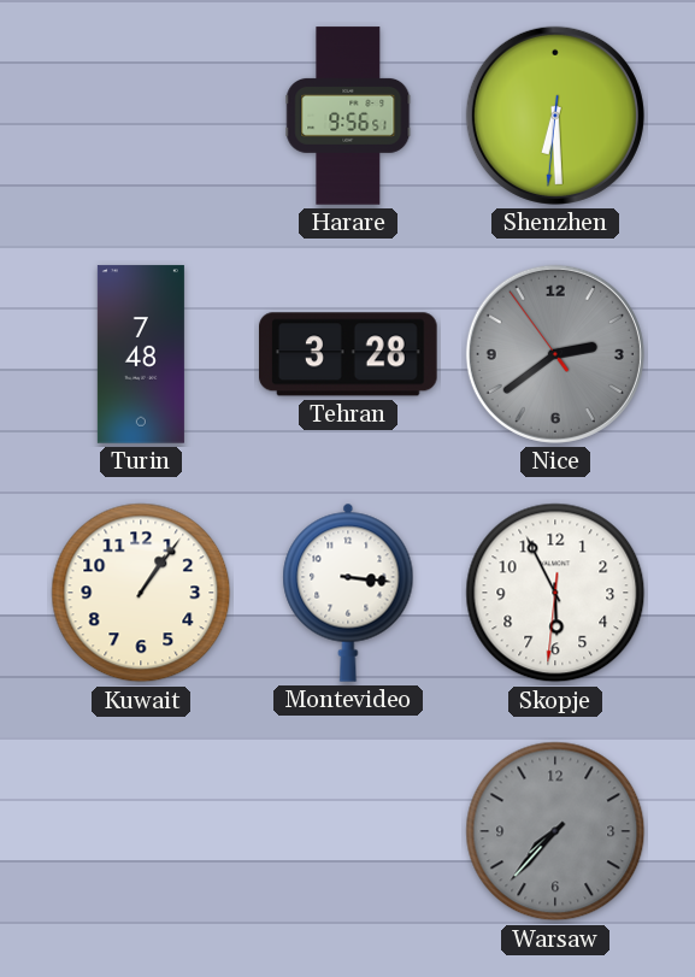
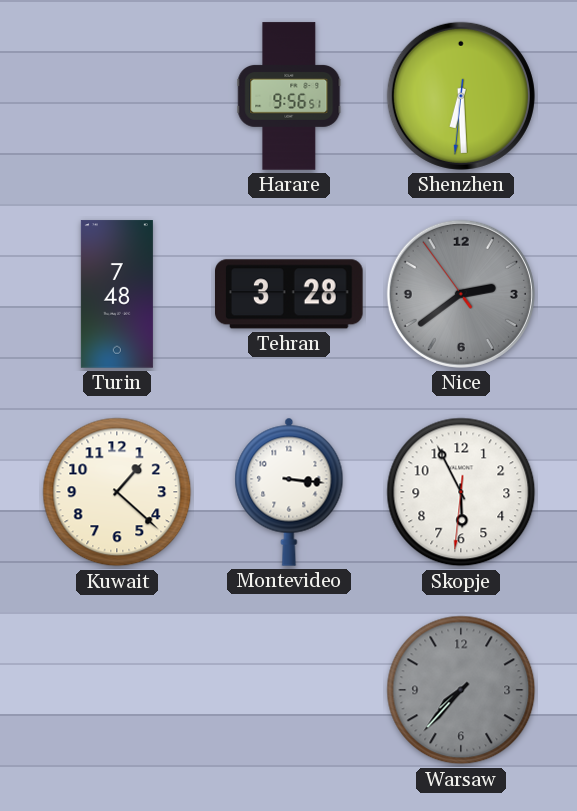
Kuwait: 1:06 -> 1:22 (117, 492)
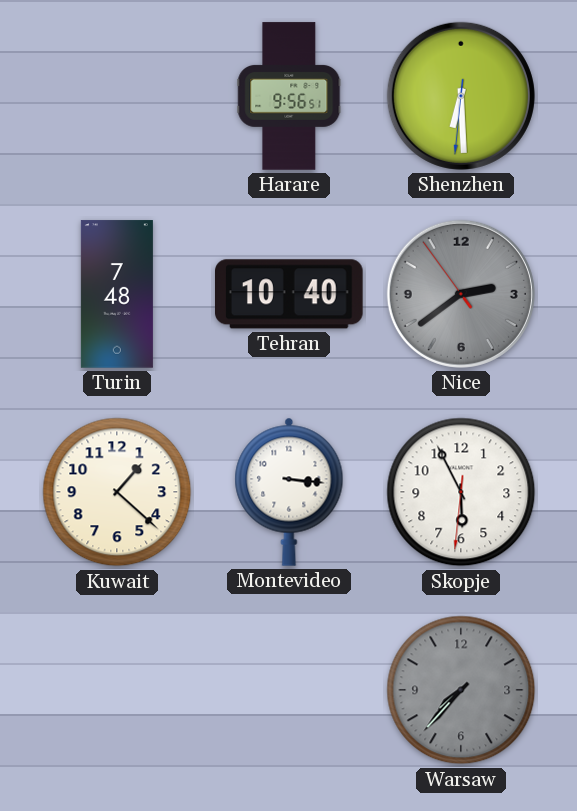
Tehran: 3:28 -> 10:40 (290, 294)
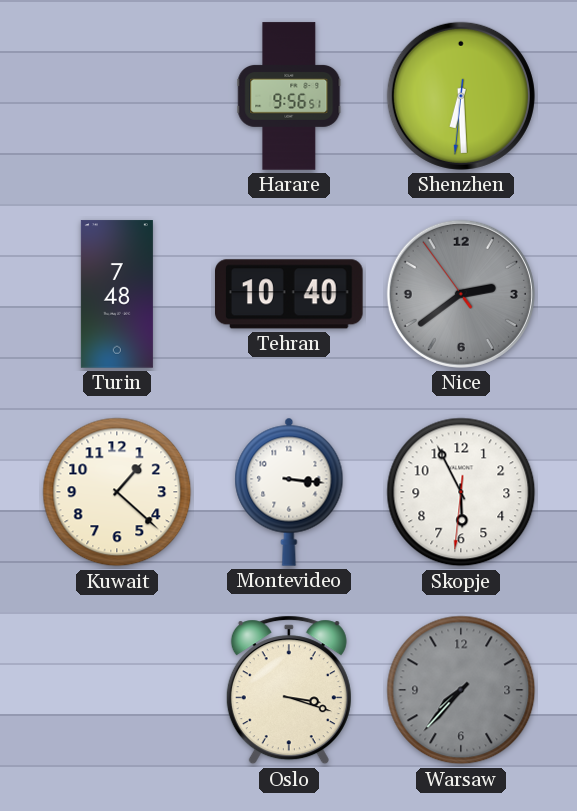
Oslo: none -> 3:18 (289, 690)
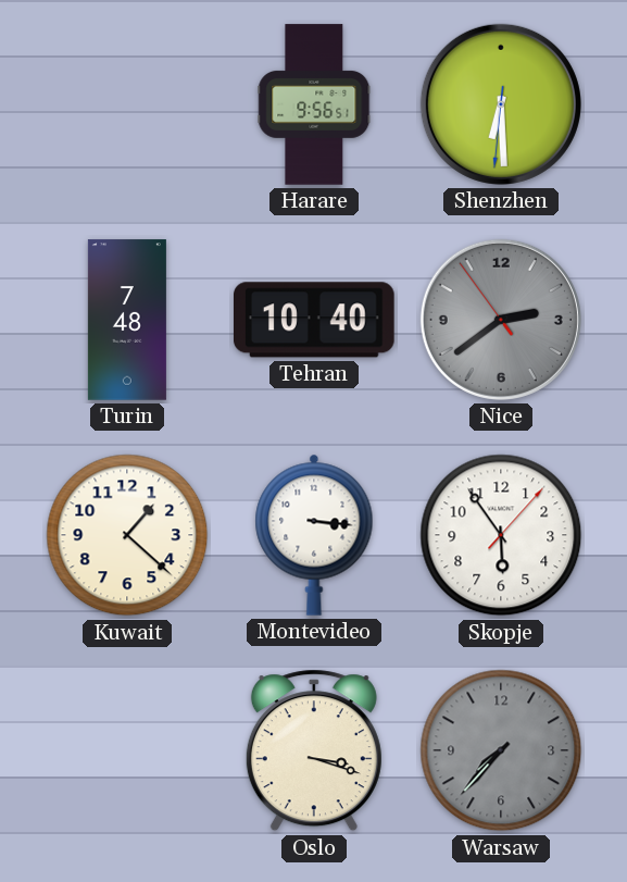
Skopje: 5:55 -> 5:54 (501, 535)
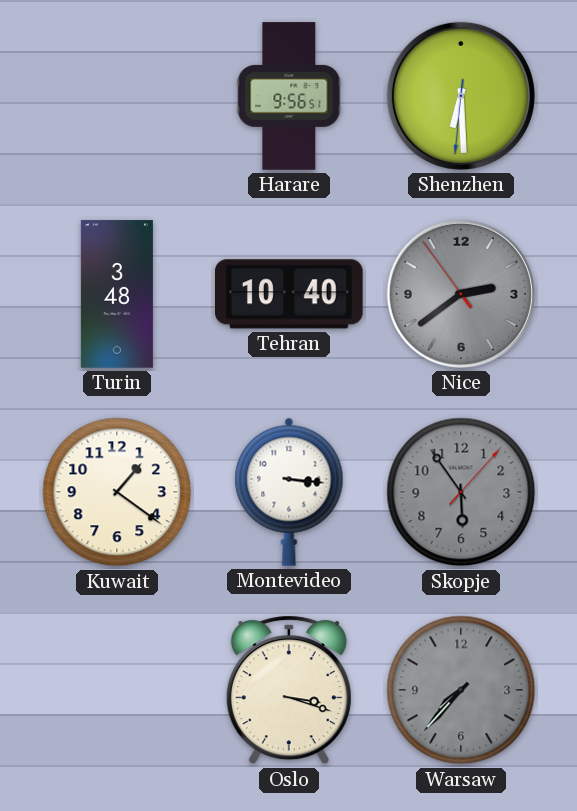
Turin: 7:48 -> 3:48 (117, 294)
Kuwait: 1:22 -> 1:21 (117, 492)
Skopje dial: white -> grey (461, 492)
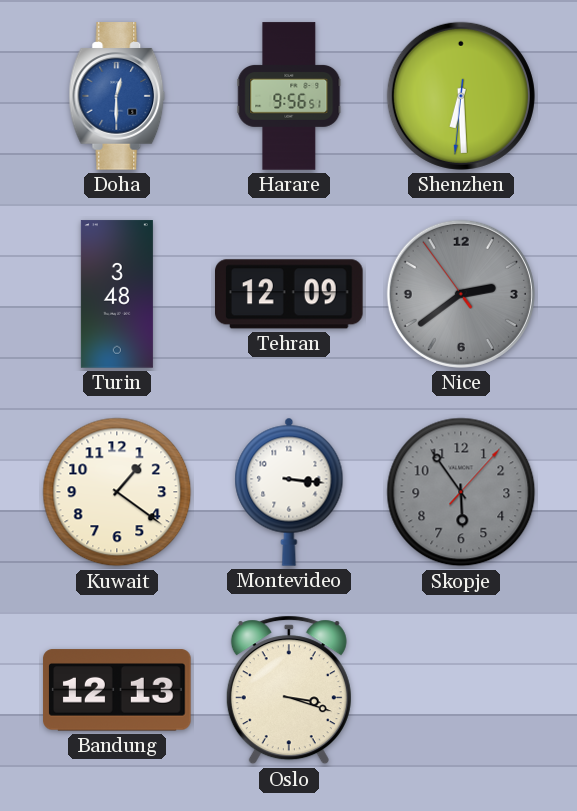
Doha: none -> 12:30 (117, 96)
Tehran: 10:40 -> 12:09 (290, 294)
Bandung: none -> 12:13 (117, 690)
Warsaw: 7:37 -> none (461, 690)
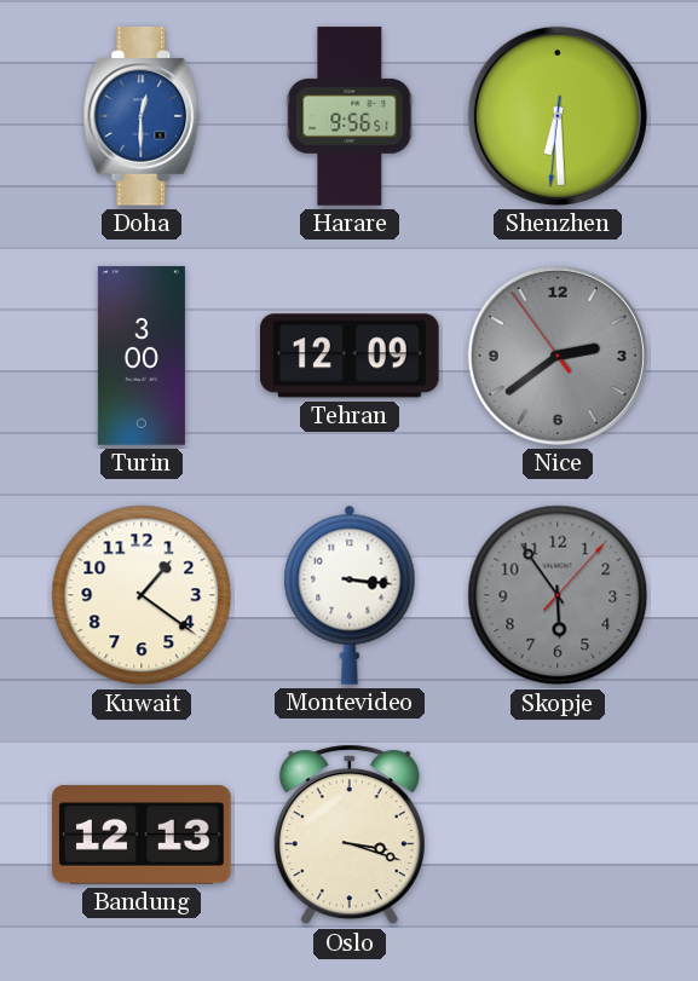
Turin: 3:48 -> 3:00 (142, 356)
